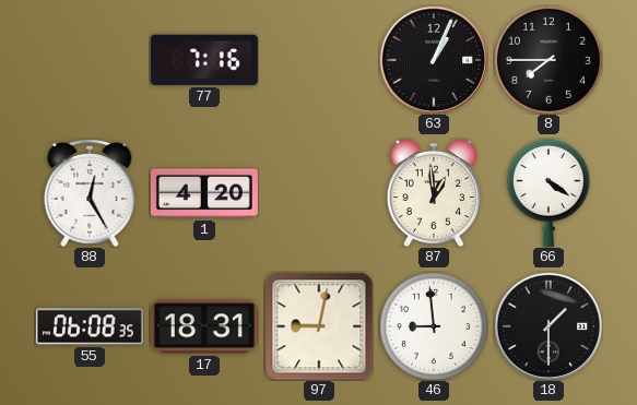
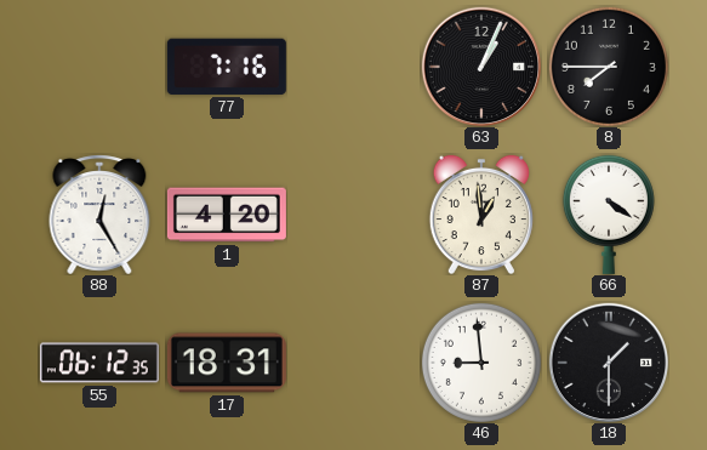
55: 06:08 -> 06:12 (99, 363)
97: 9:02 -> none (319, 326)
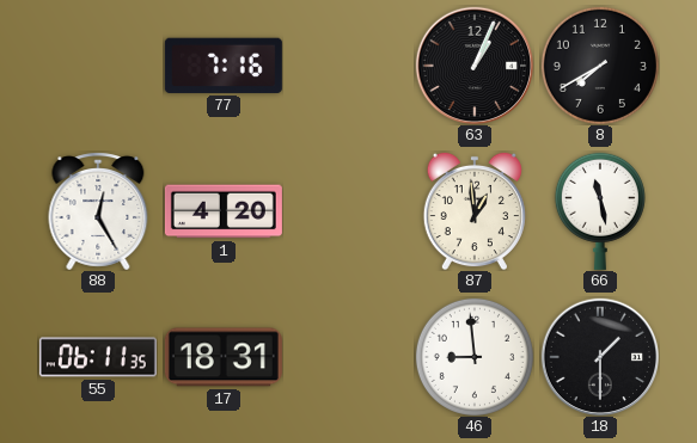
8: 7:45 -> 7:40 (600, 66)
66: 4:21 -> 11:28 (600, 211)
55: 06:12 -> 06:11 (98, 357)
